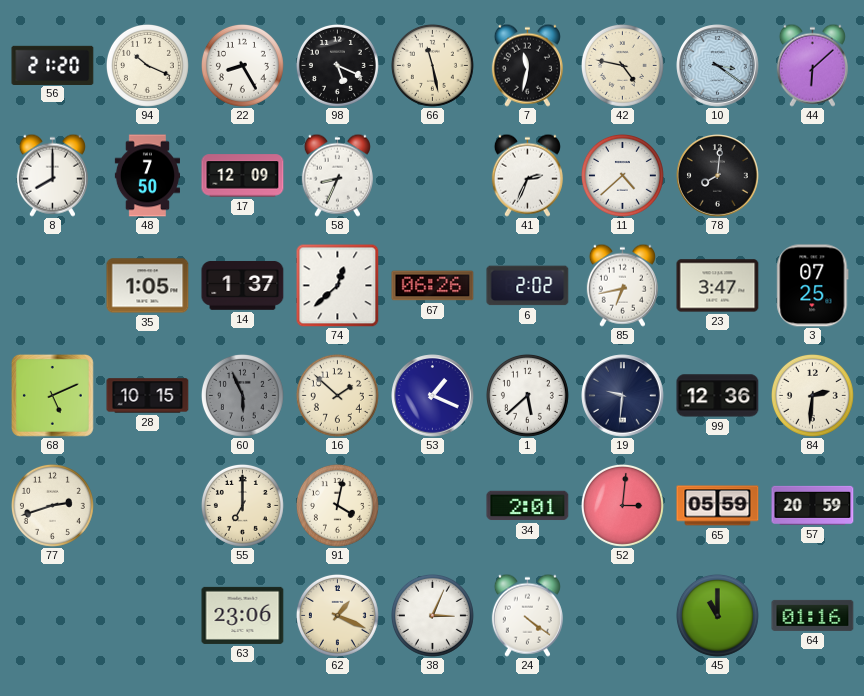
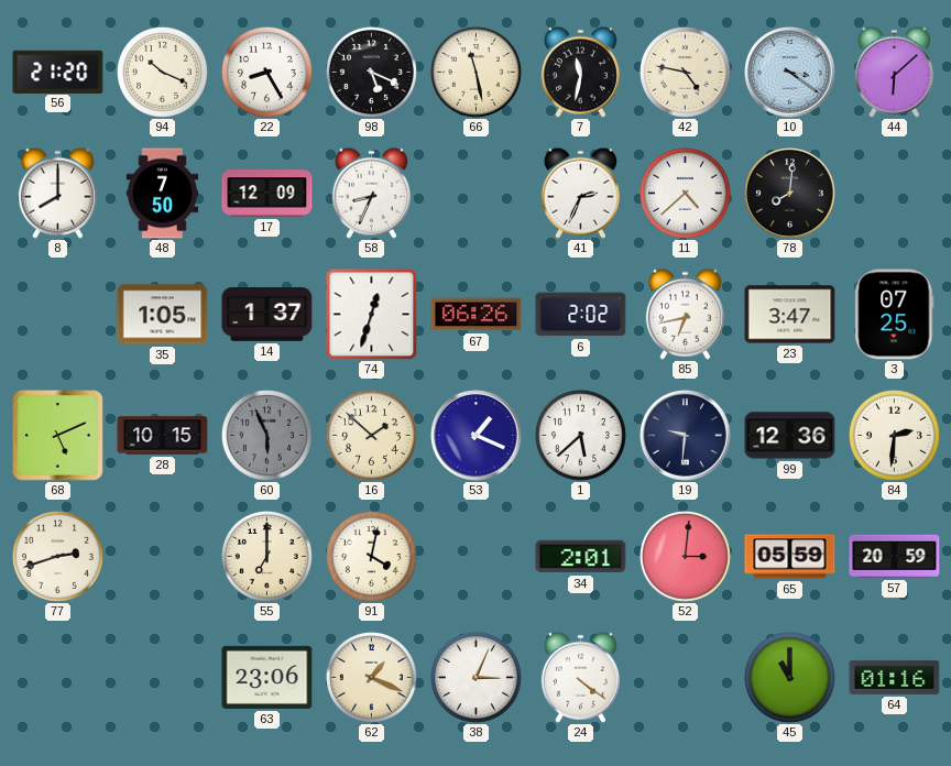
74: 12:38 -> 12:33 (371, 314)
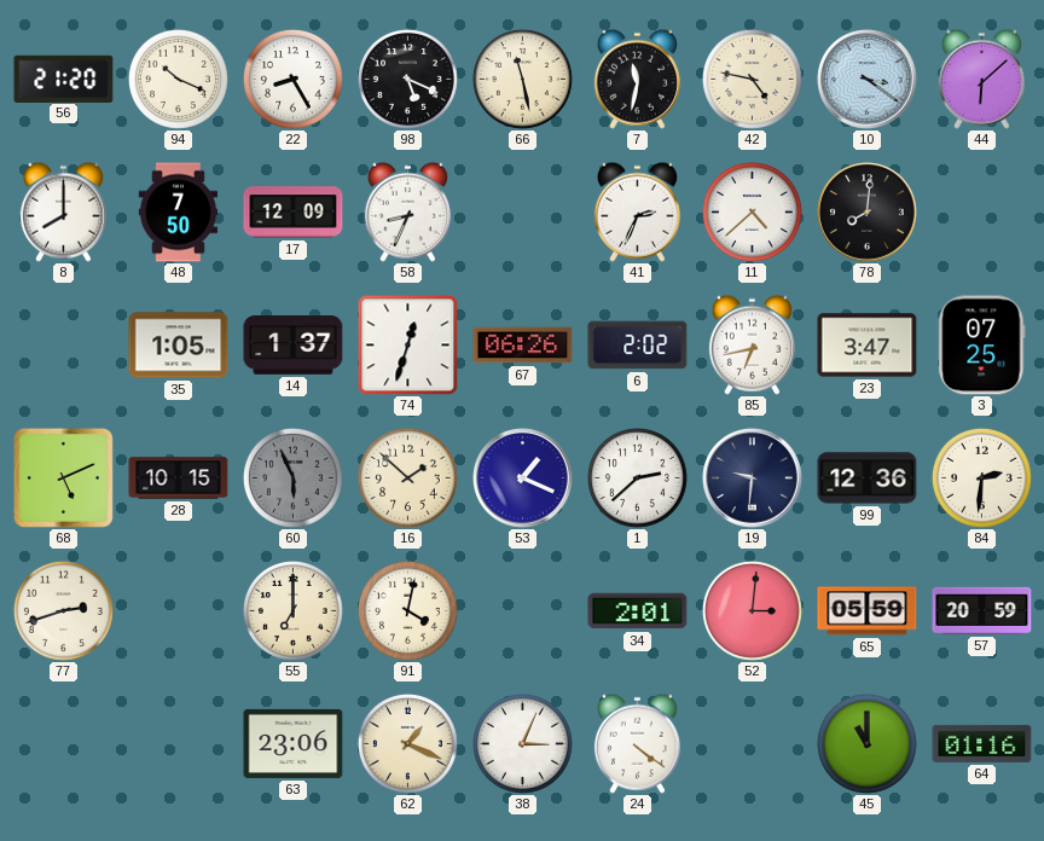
1: 5:38 -> 2:38 (637, 477)
